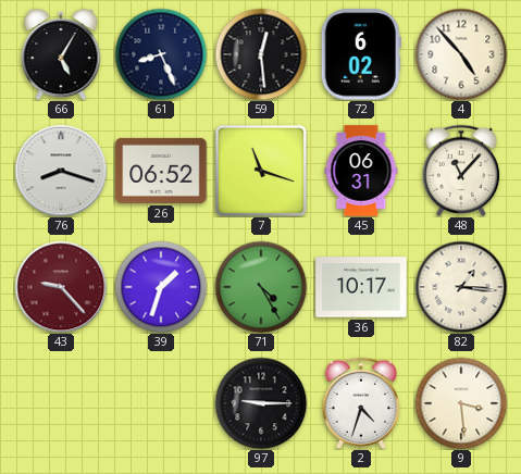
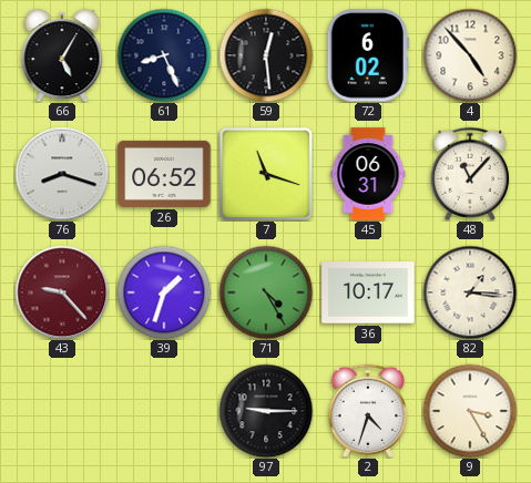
9: 3:29 -> 3:25 (470, 411)
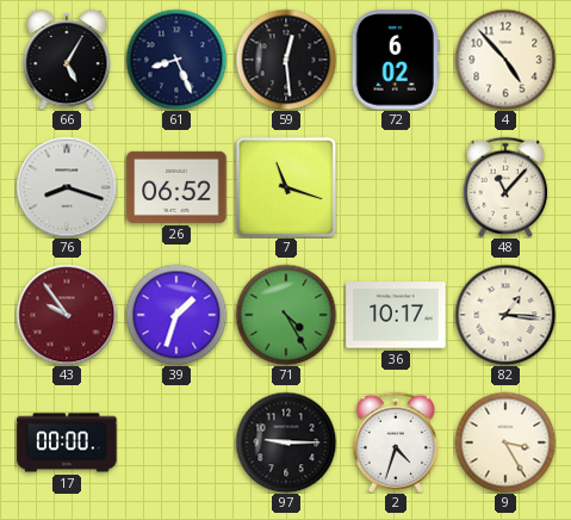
45: 06:31 -> none (368, 174)
43: 9:23 -> 9:54 (67, 315)
17: none -> 00:00 (67, 442)
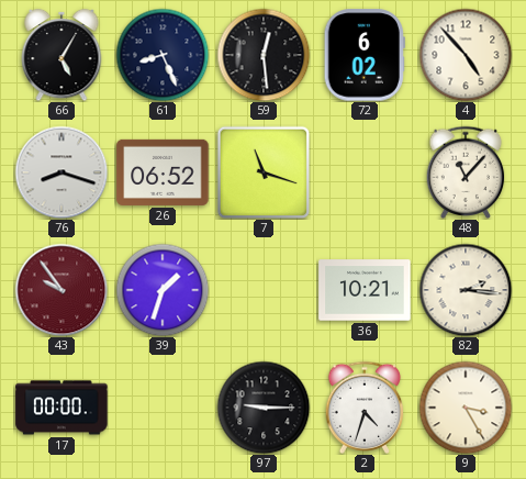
71: 4:25 -> none (286, 315)
36: 10:17 -> 10:21 (365, 290)
82: 1:16 -> 2:16 (466, 290)
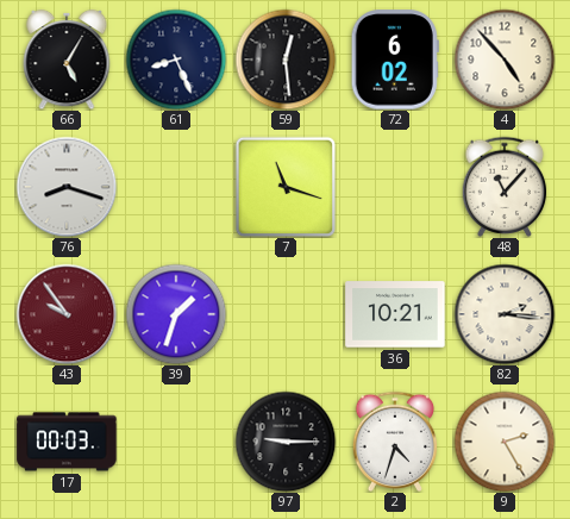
26: 06:52 -> none (163, 172)
17: 00:00 -> 00:03 (67, 442)
9: 3:25 -> 2:25 (505, 442)
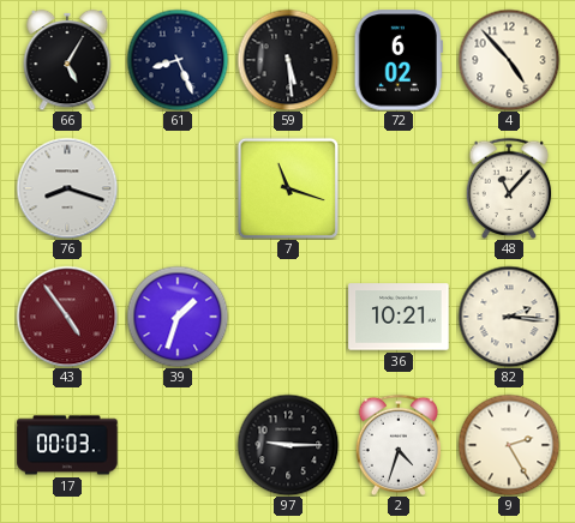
59: 12:29 -> 5:29 (288, 60)
43: 9:54 -> 4:54 (67, 317)
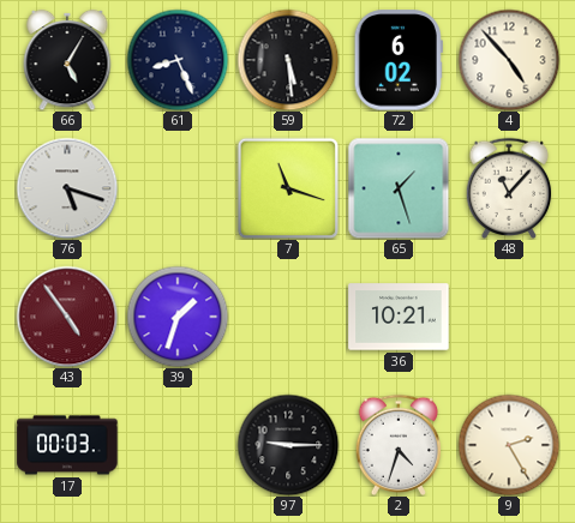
76: 8:18 -> 5:18 (67, 188)
65: none -> 1:27 (399, 188)
82: 2:16 -> none (509, 317)
